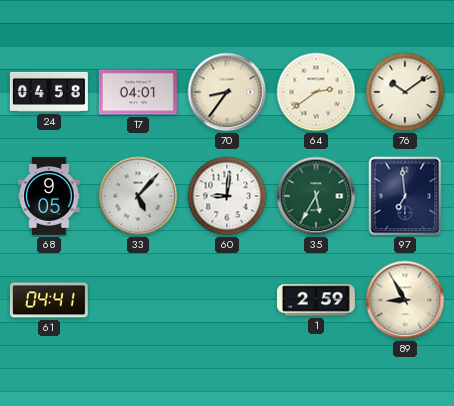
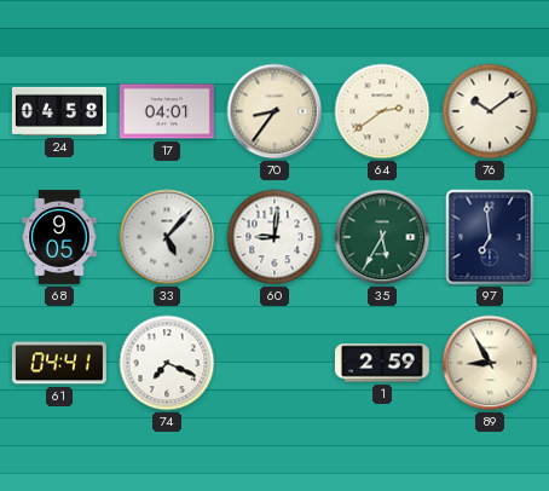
74: none -> 7:19 (167, 363)
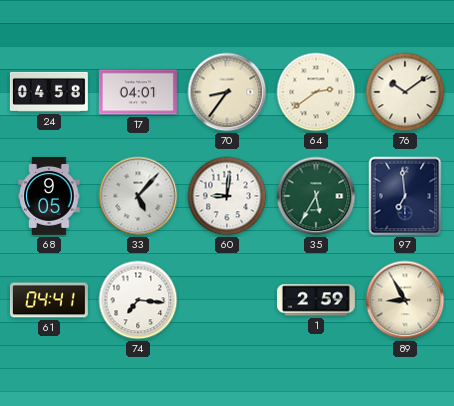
74: 7:19 -> 7:16 (138, 300)
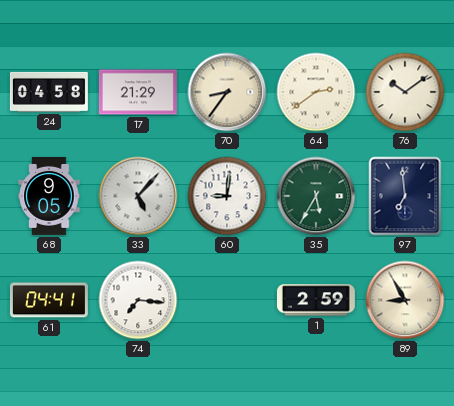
17: 04:01 -> 21:29 (138, 92)
